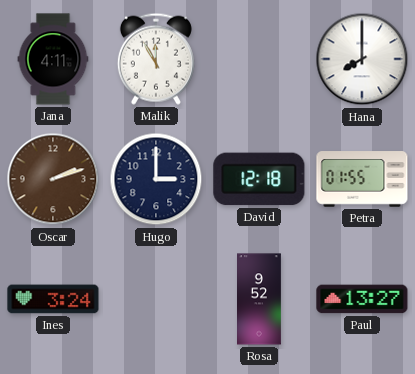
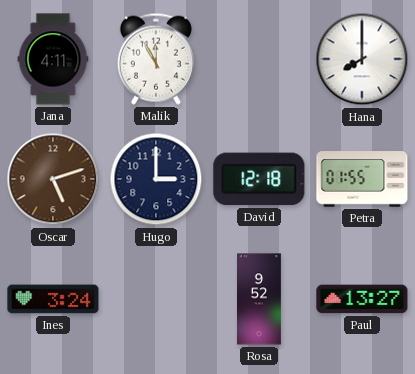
Oscar: 2:12 -> 5:12 (53, 179)
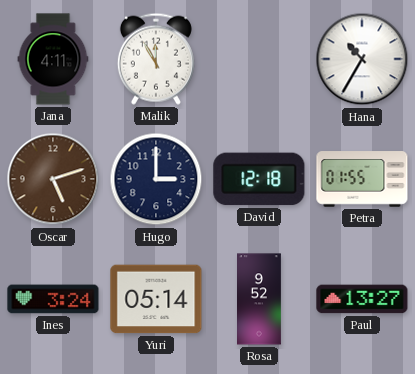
Hana: 8:00 -> 10:35 (362, 59)
Yuri: none -> 05:14 (156, 299)
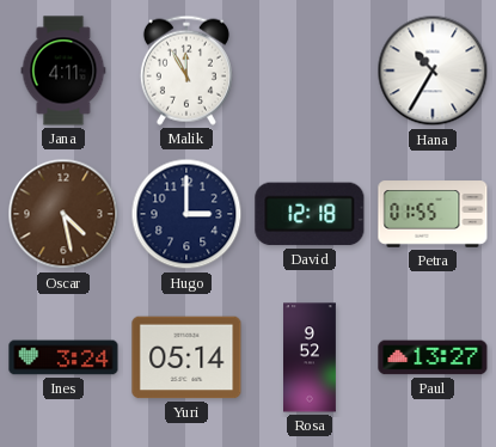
Oscar: 5:12 -> 4:28 (63, 214)
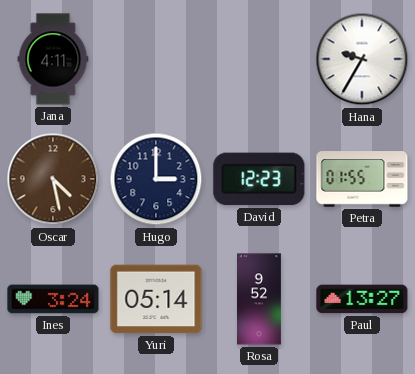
Malik: 11:55 -> none (186, 71)
Hana: 10:35 -> 9:35 (362, 59)
David: 12:18 -> 12:23 (259, 179)
